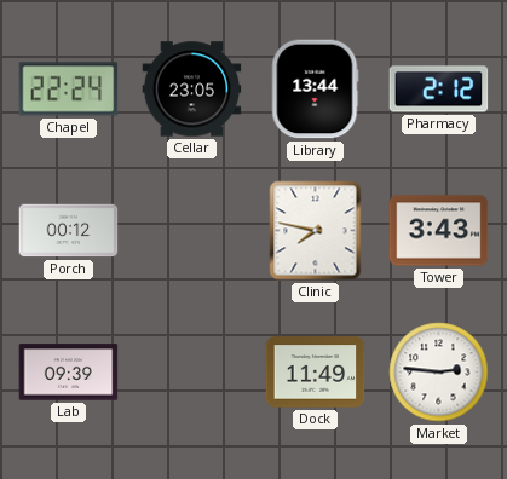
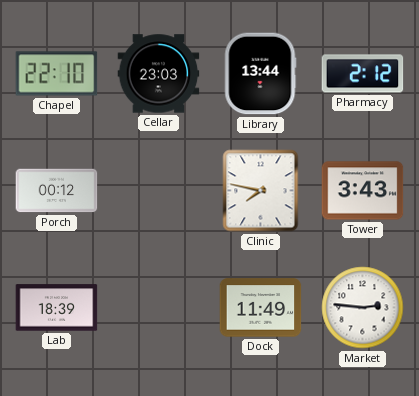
Chapel: 22:24 -> 22:10 (57, 74)
Cellar: 23:05 -> 23:03 (159, 74)
Lab: 09:39 -> 18:39 (57, 308)
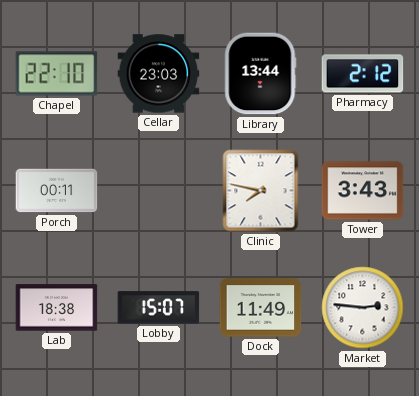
Porch: 00:12 -> 00:11 (57, 191)
Lab: 18:39 -> 18:38 (57, 308)
Lobby: none -> 15:07 (159, 308)
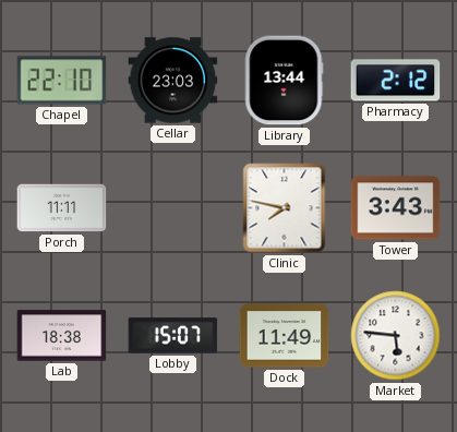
Porch: 00:11 -> 11:11 (62, 208)
Market: 2:46 -> 5:46 (396, 336)
